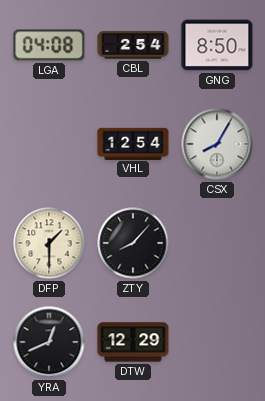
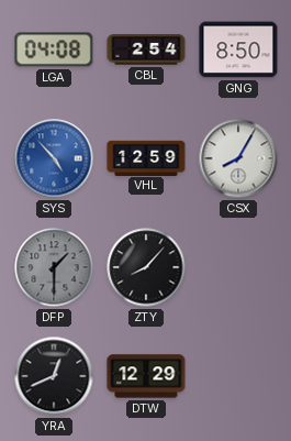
SYS: none -> 4:53 (54, 158)
VHL: 12:54 -> 12:59 (146, 157)
DFP dial: cream -> grey (54, 267)
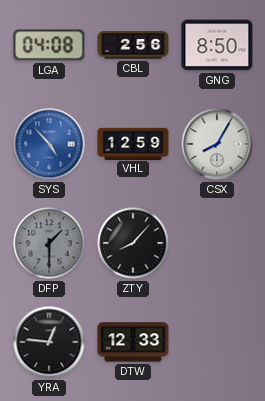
CBL: 2:54 -> 2:56 (133, 45)
YRA: 12:41 -> 12:46 (49, 342)
DTW: 12:29 -> 12:33 (133, 342)
